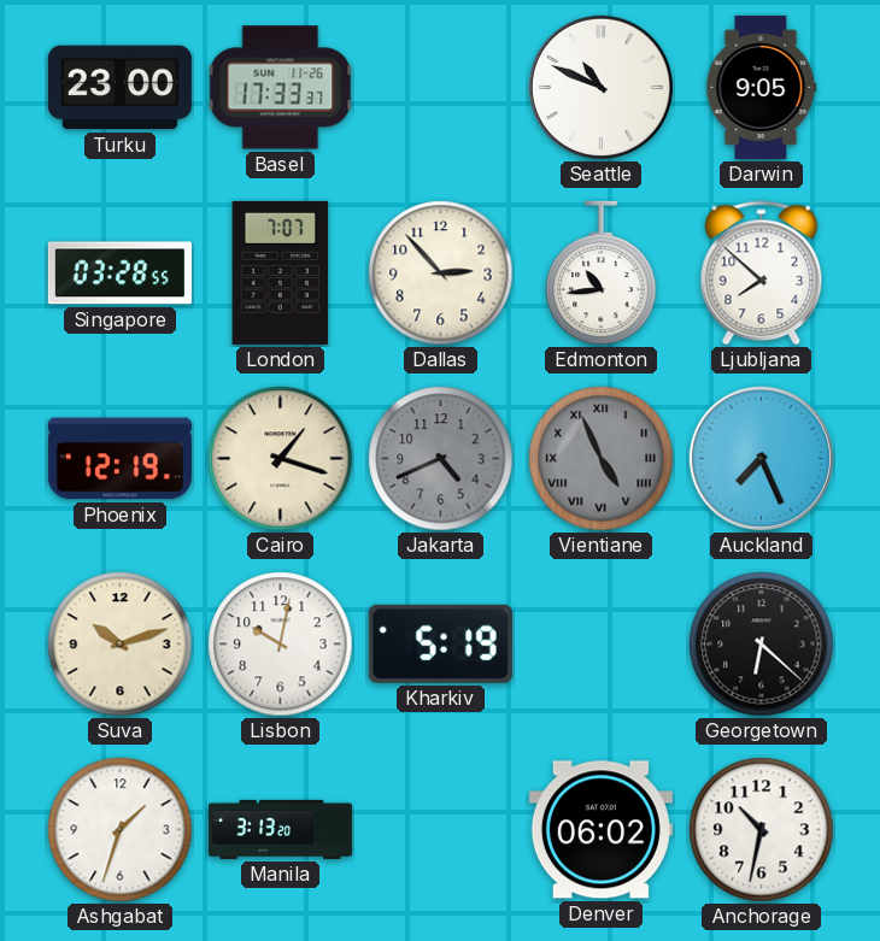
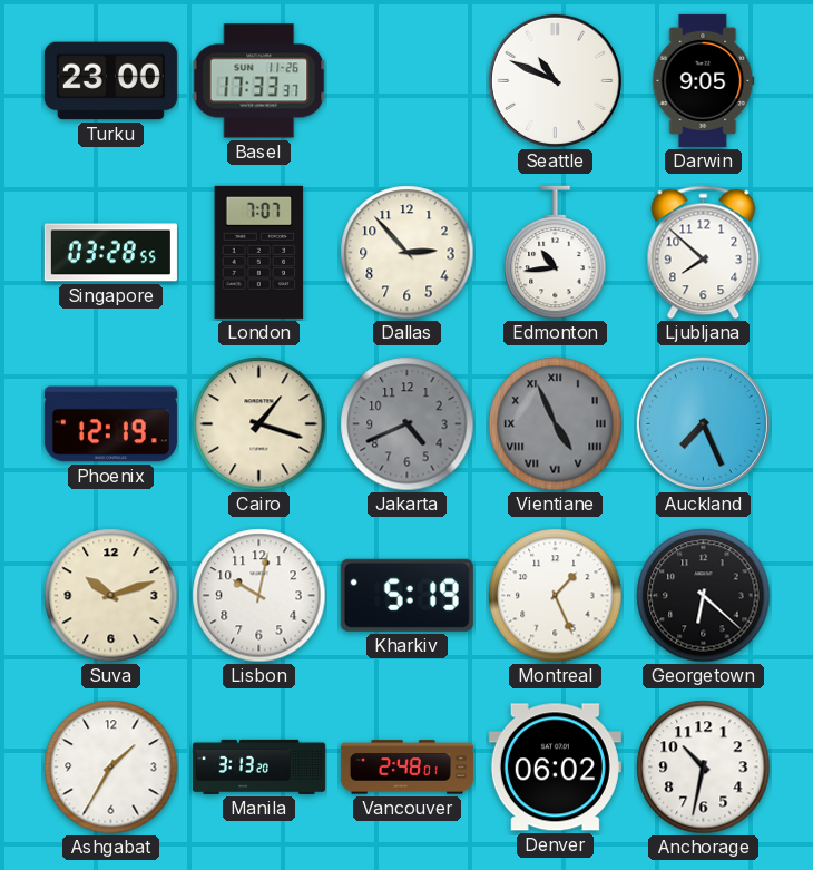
Montreal: none -> 1:26 (556, 596)
Ashgabat: 1:33 -> 1:35 (111, 768)
Vancouver: none -> 2:48 (406, 768)
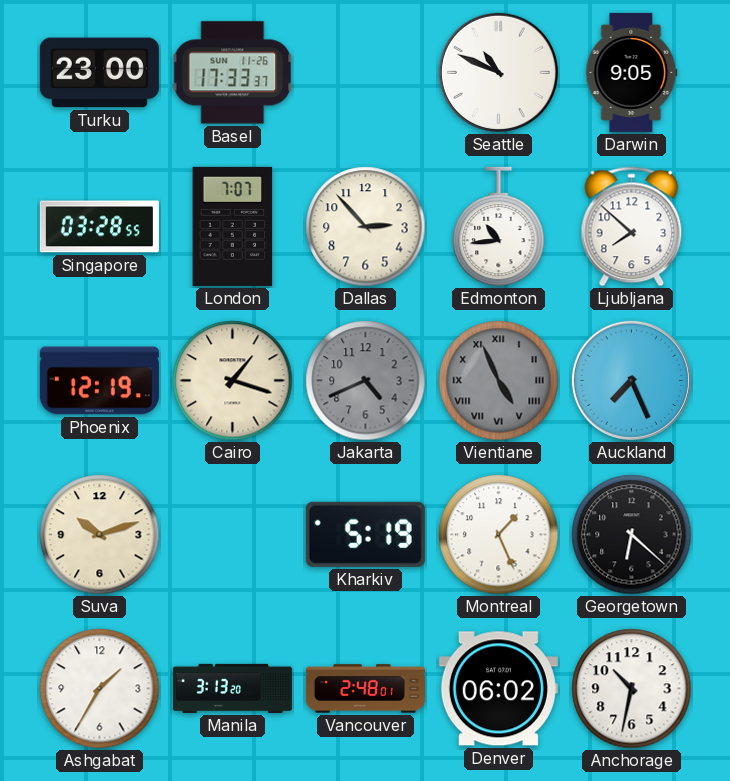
Lisbon: 10:02 -> none (259, 596)
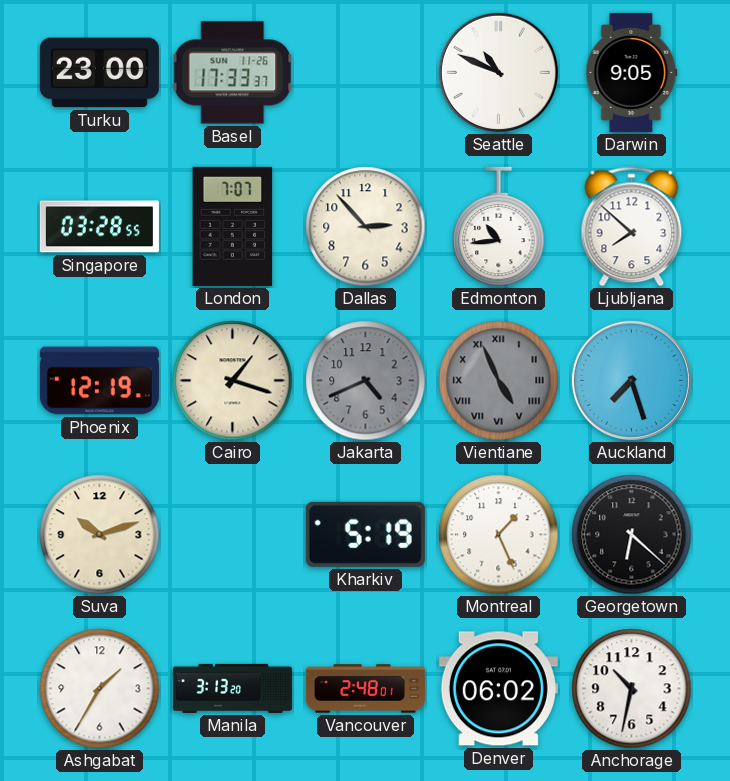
Auckland: 7:26 -> 7:27 (631, 380)
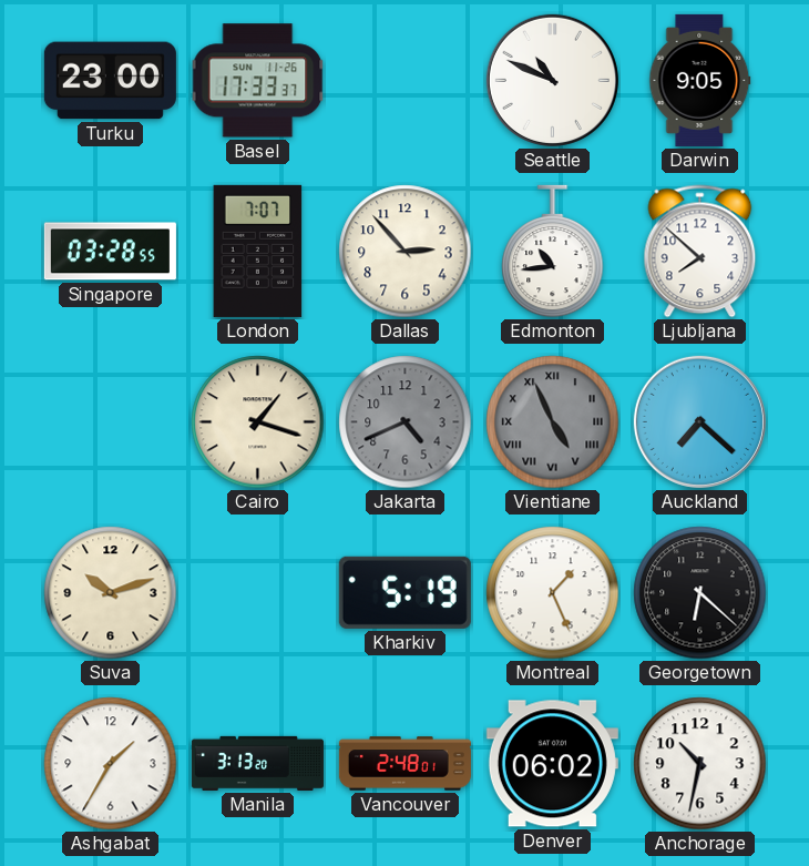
Phoenix: 12:19 -> none (99, 381)
Auckland: 7:27 -> 7:22 (699, 421)
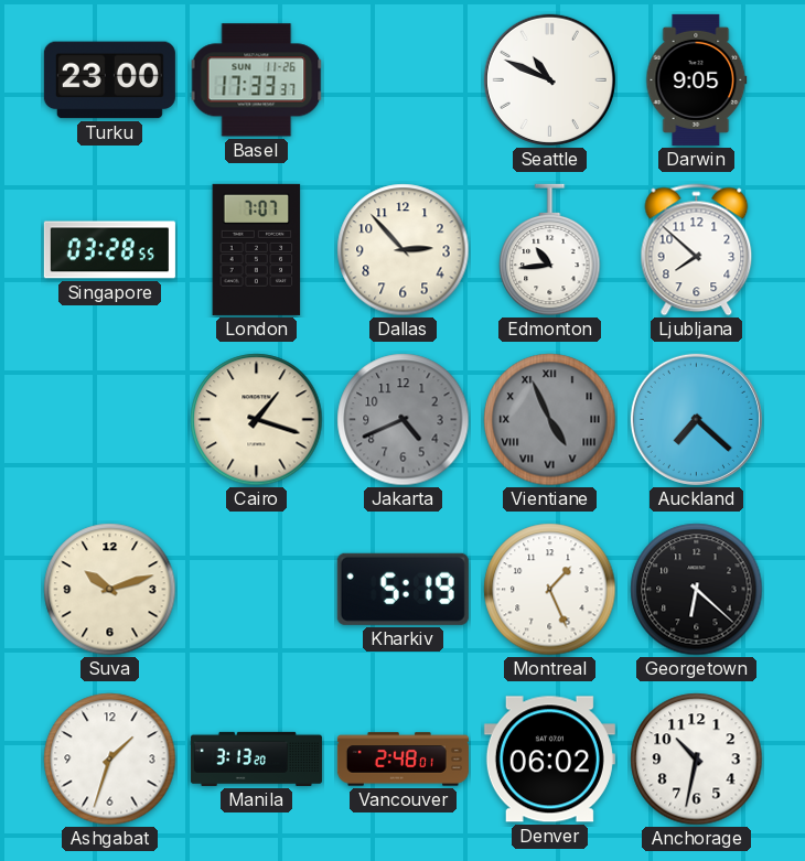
Ashgabat: 1:35 -> 1:33 (110, 760)
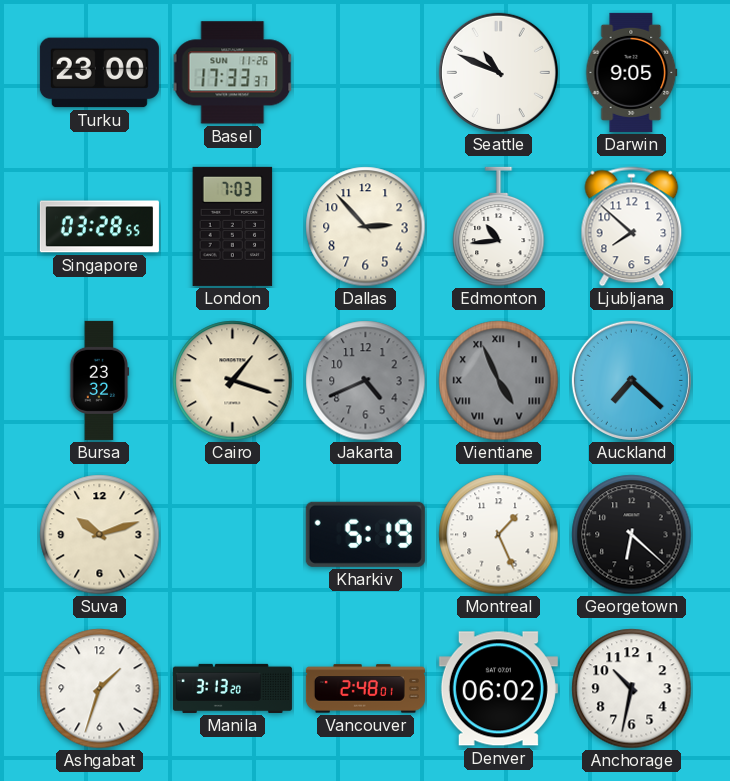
London: 7:07 -> 7:03 (233, 226)
Bursa: none -> 23:32 (99, 380)
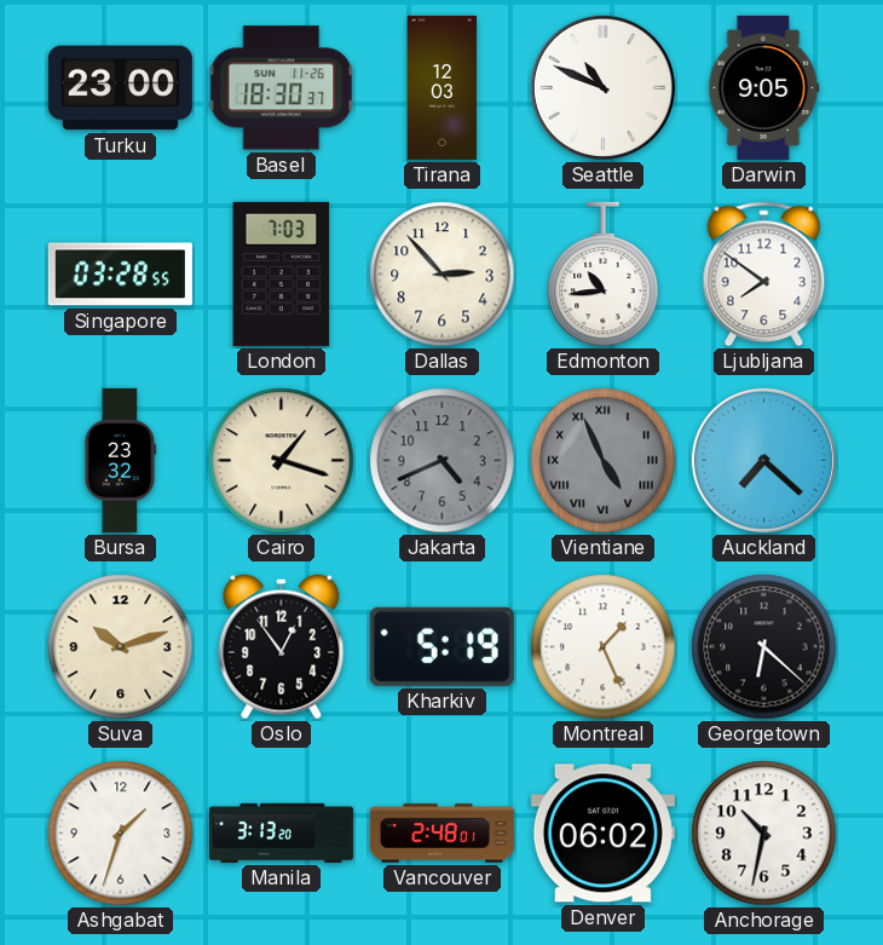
Basel: 17:33 -> 18:30 (282, 88)
Tirana: none -> 12:03 (443, 87)
Ljubljana: 7:52 -> 7:51 (764, 275)
Oslo: none -> 12:54 (282, 647)
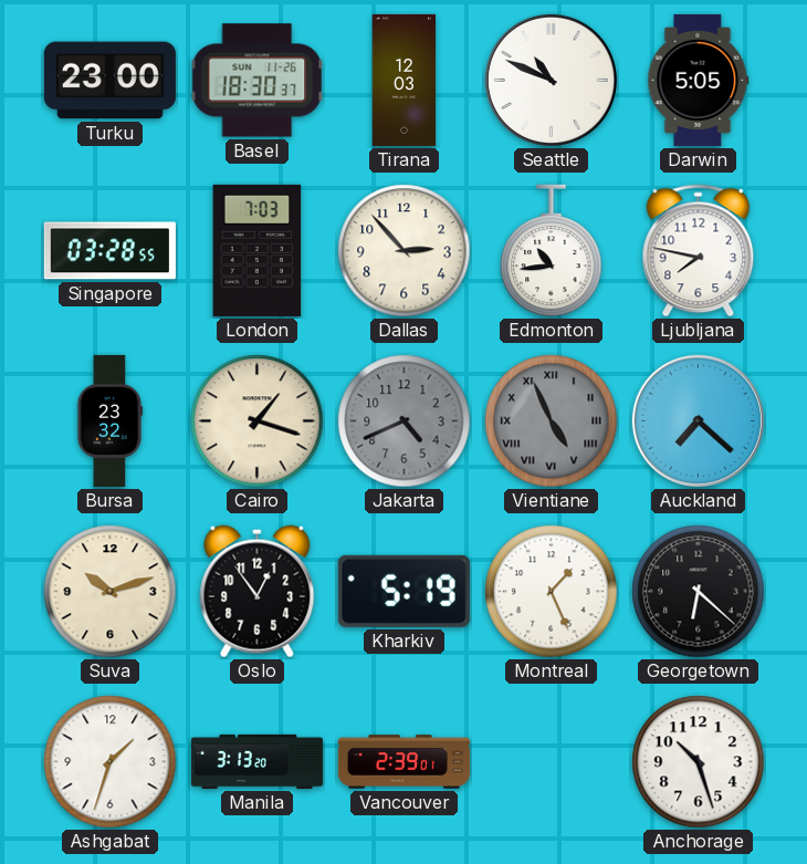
Darwin: 9:05 -> 5:05 (699, 80)
Ljubljana: 7:51 -> 7:47 (699, 251)
Vancouver: 2:48 -> 2:39 (403, 762)
Denver: 06:02 -> none (602, 834)
Anchorage: 10:32 -> 10:27 (699, 762)
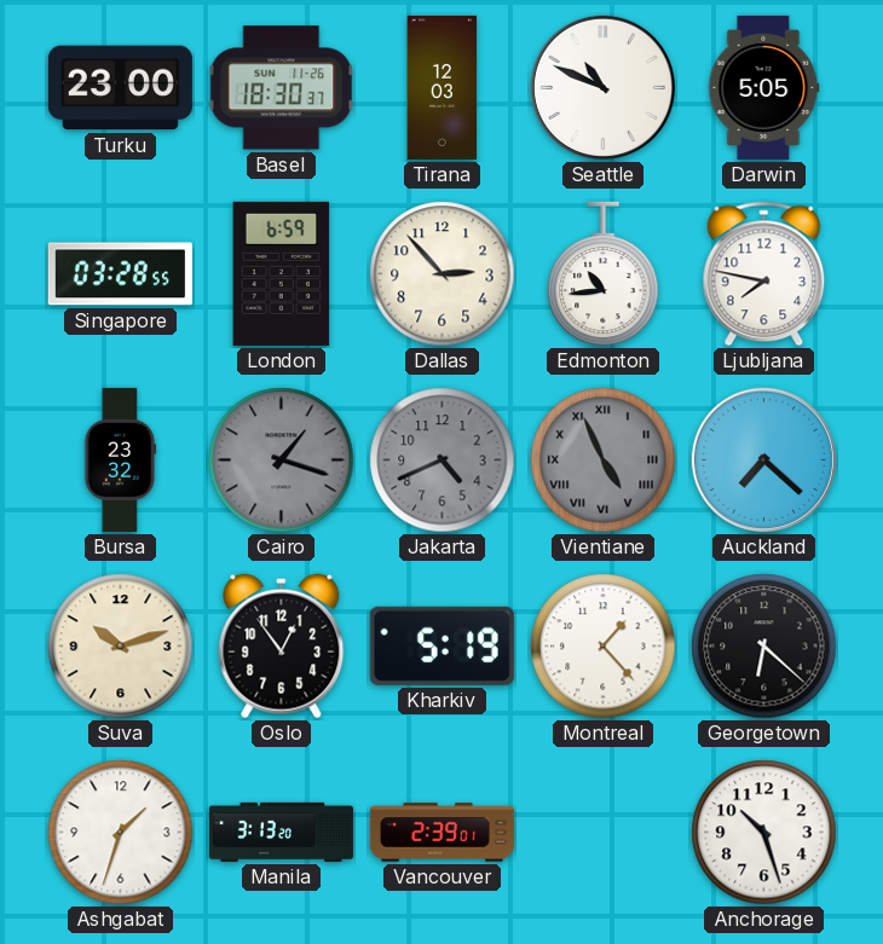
London: 7:03 -> 6:59 (282, 273)
Cairo dial: cream -> grey (282, 461)
Montreal: 1:26 -> 1:23 (604, 647)
